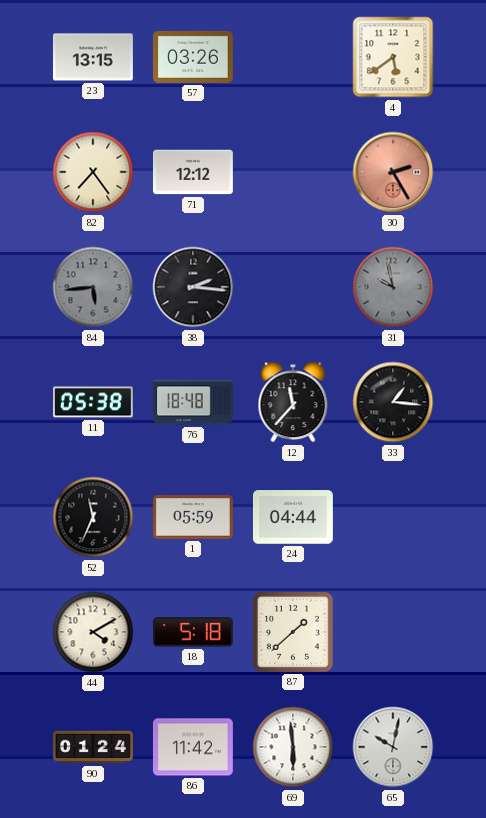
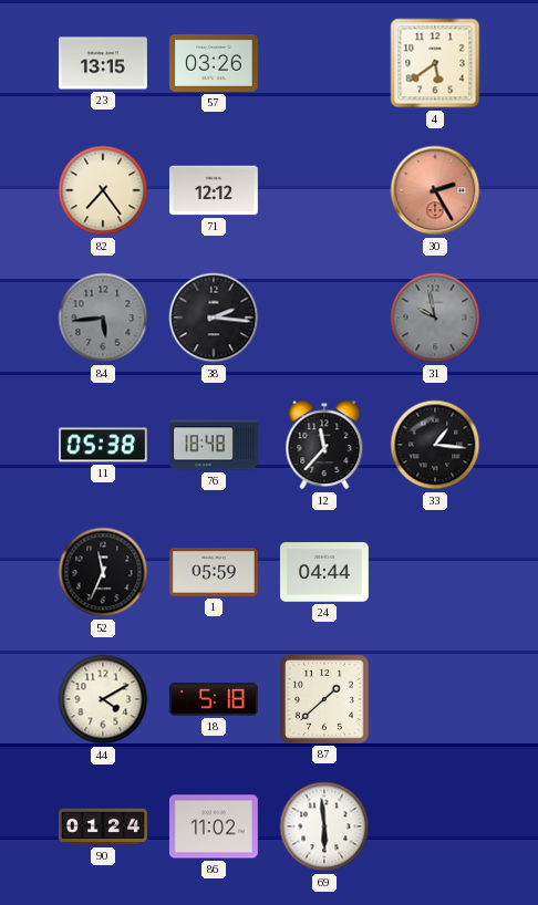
86: 11:42 -> 11:02 (214, 826)
65: 10:02 -> none (393, 747)
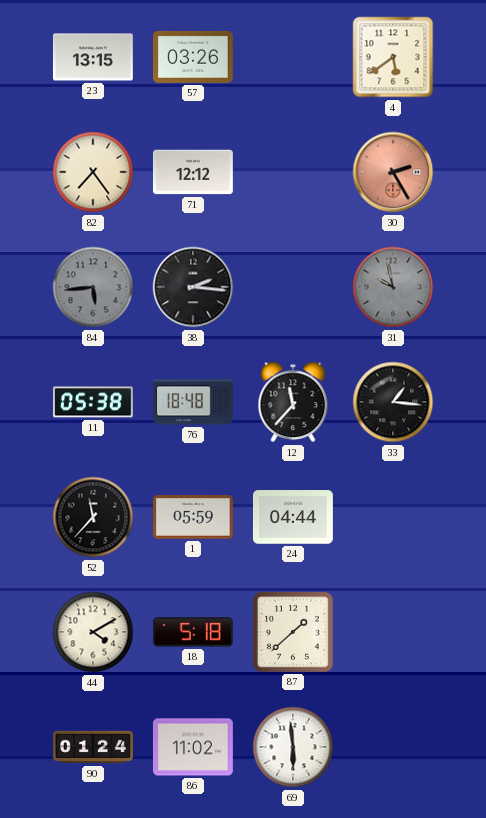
52: 11:34 -> 11:37 (93, 517)
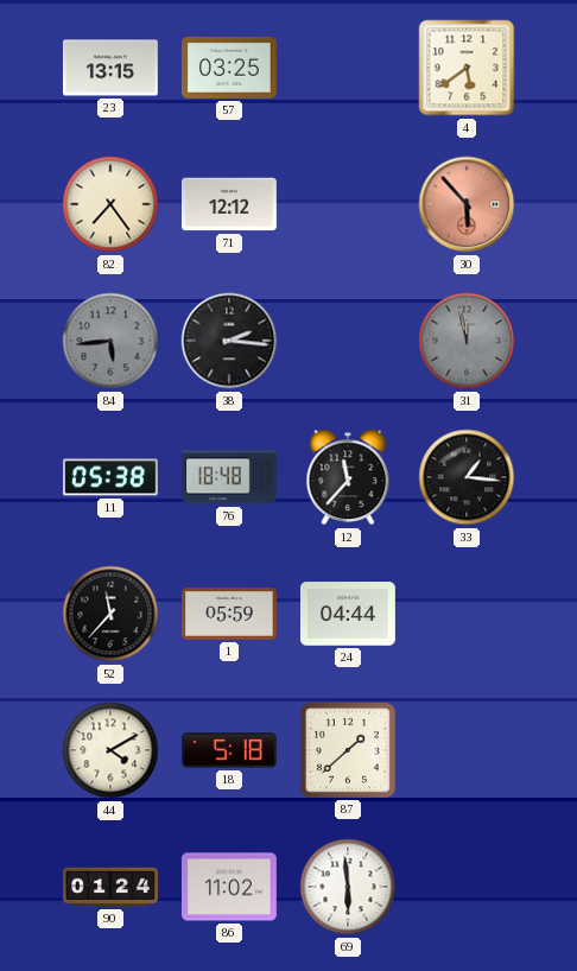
57: 03:26 -> 03:25 (229, 68)
30: 2:25 -> 5:53 (467, 204)
31: 9:58 -> 11:58 (467, 341)
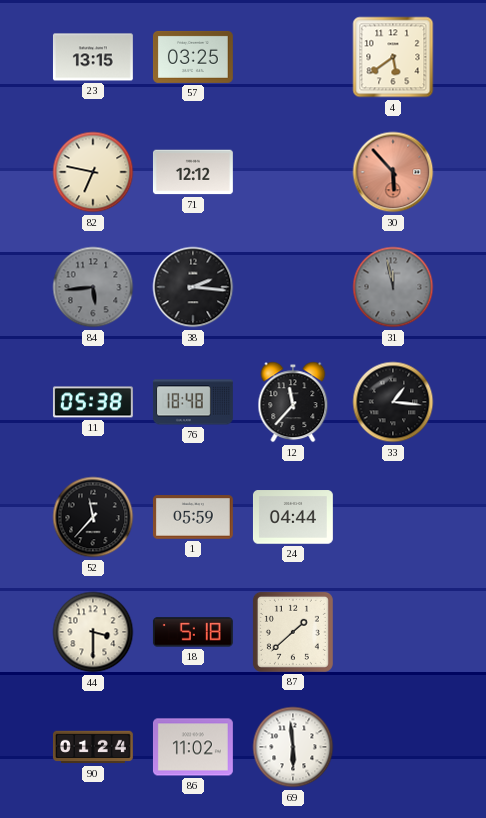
82: 7:24 -> 6:47 (93, 172)
44: 4:10 -> 3:30 (93, 632)
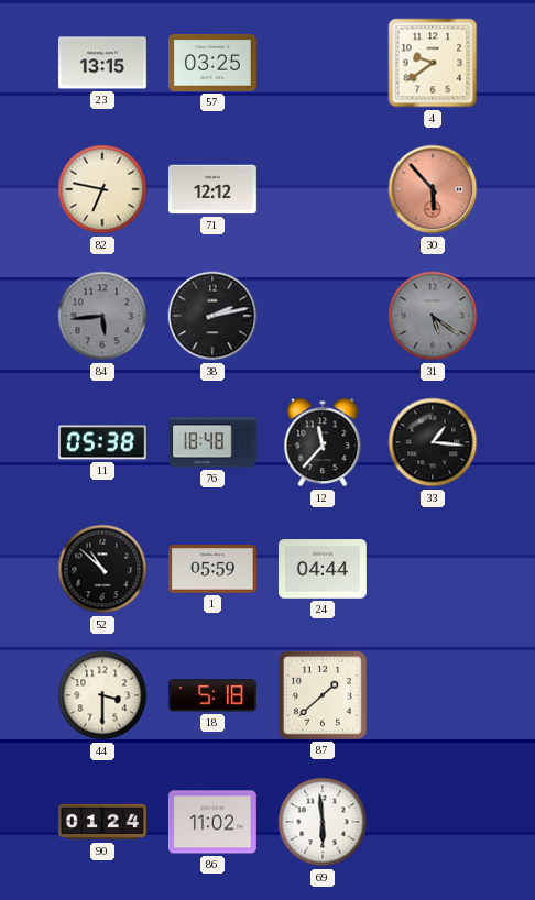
4: 5:39 -> 9:39 (433, 63)
38: 2:16 -> 2:13 (212, 316)
31: 11:58 -> 5:21 (433, 316)
52: 11:37 -> 10:52 (102, 569)
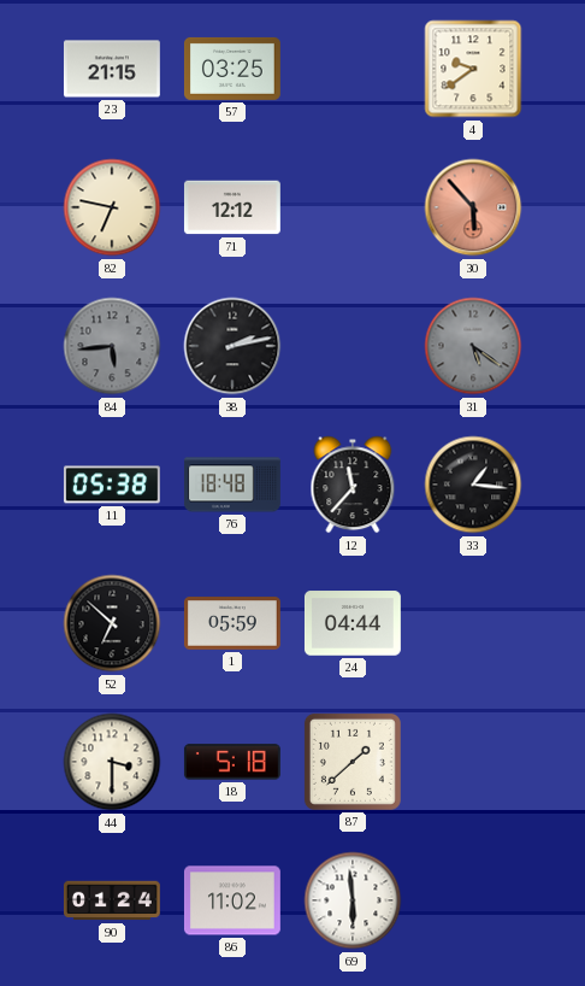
23: 13:15 -> 21:15 (112, 69)
52: 10:52 -> 6:52 (112, 623)
